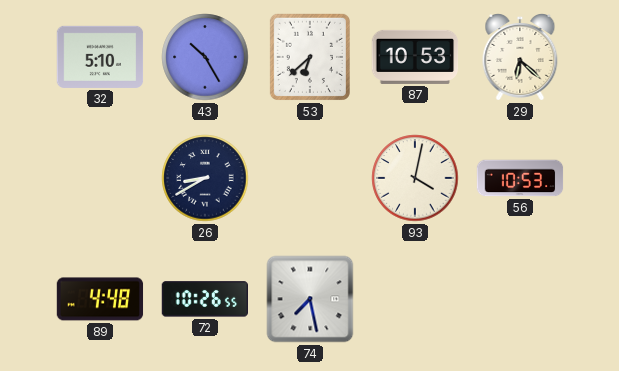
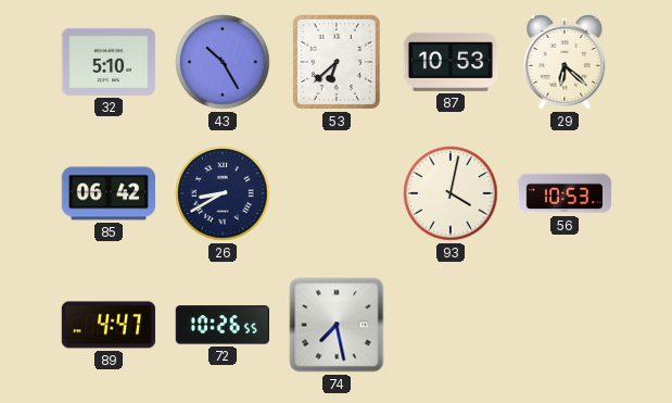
85: none -> 06:42 (109, 193)
89: 4:48 -> 4:47 (109, 325)
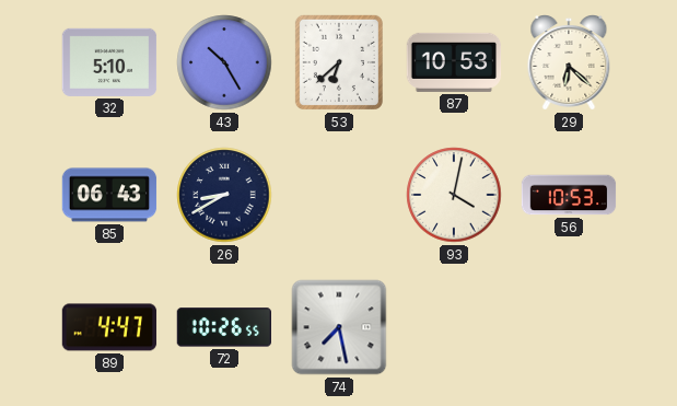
85: 06:42 -> 06:43 (109, 195)
